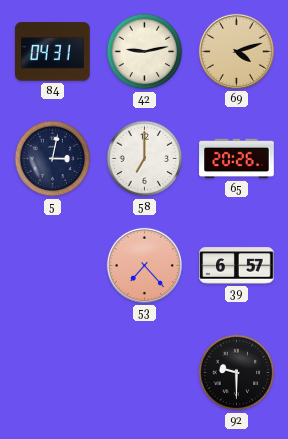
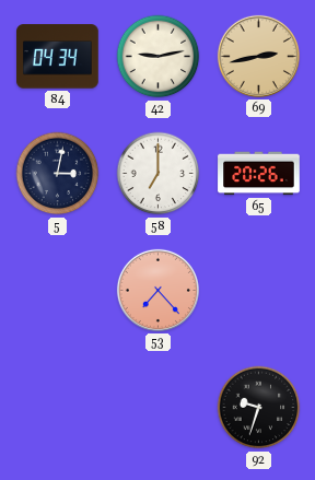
84: 04:31 -> 04:34 (58, 57)
69: 4:12 -> 2:43 (258, 56)
39: 6:57 -> none (237, 266)
92: 9:30 -> 9:33 (259, 408)
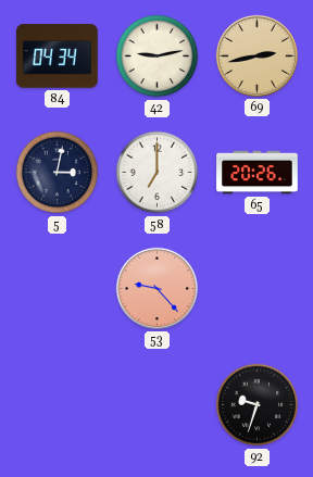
53: 7:23 -> 9:23 (156, 288)
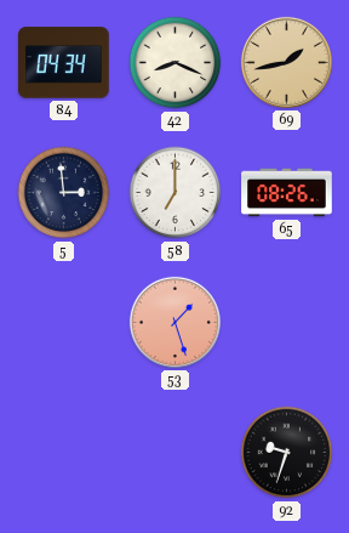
42: 9:13 -> 8:19 (176, 63)
69: 2:43 -> 1:43 (286, 62)
5: 3:02 -> 2:59 (64, 193)
65: 20:26 -> 08:26 (287, 193)
53: 9:23 -> 1:27 (174, 322)
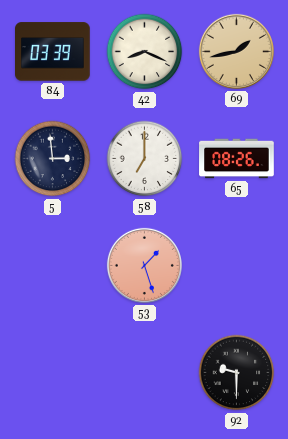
84: 04:34 -> 03:39 (53, 52)
92: 9:33 -> 9:30 (237, 373)
